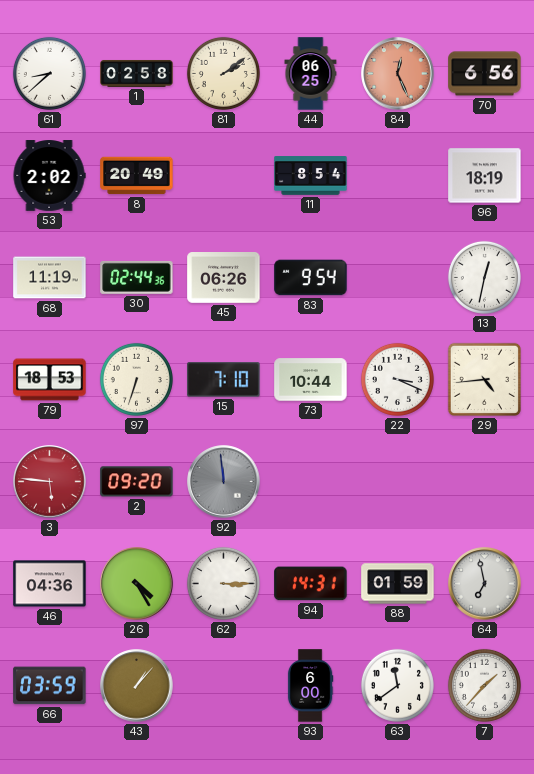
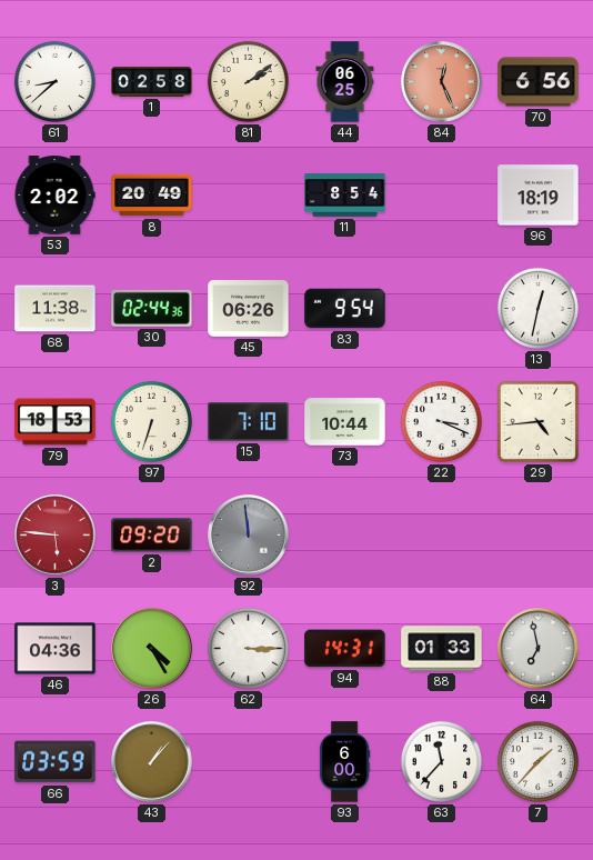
68: 11:19 -> 11:38 (56, 309)
88: 01:59 -> 01:33 (442, 649)
63: 11:39 -> 11:37 (441, 761)
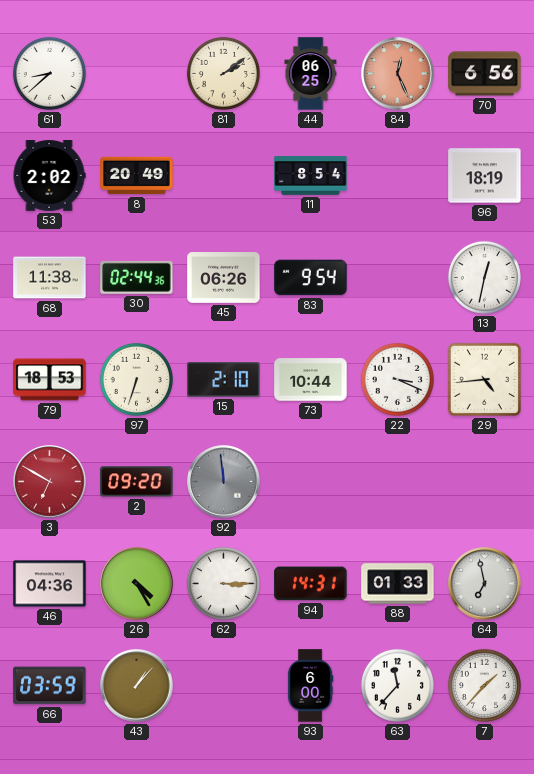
1: 02:58 -> none (152, 81)
15: 7:10 -> 2:10 (224, 380)
3: 5:46 -> 6:50 (50, 482)
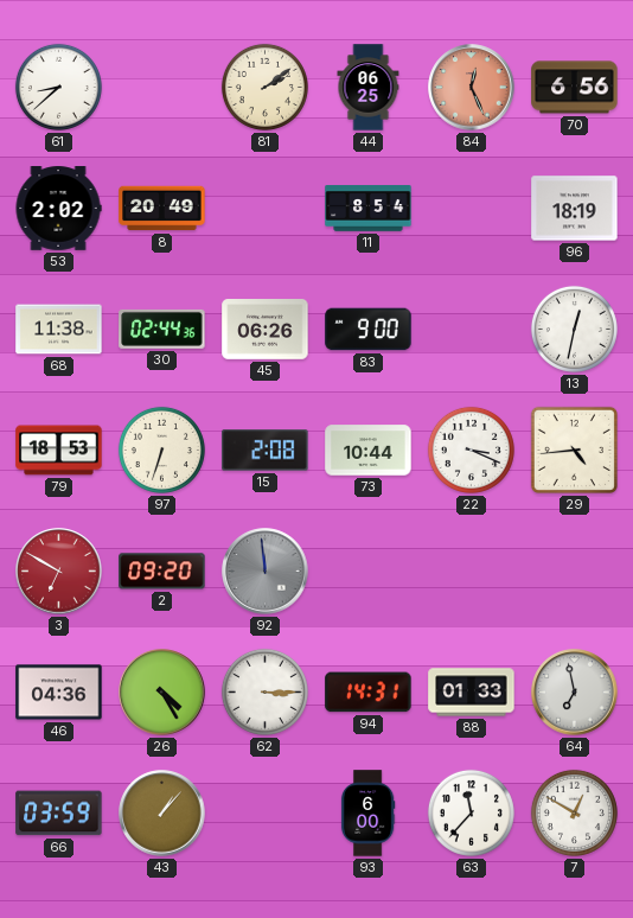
83: 9:54 -> 9:00 (369, 330)
15: 2:10 -> 2:08 (266, 451)
7: 1:37 -> 12:50 (574, 812)
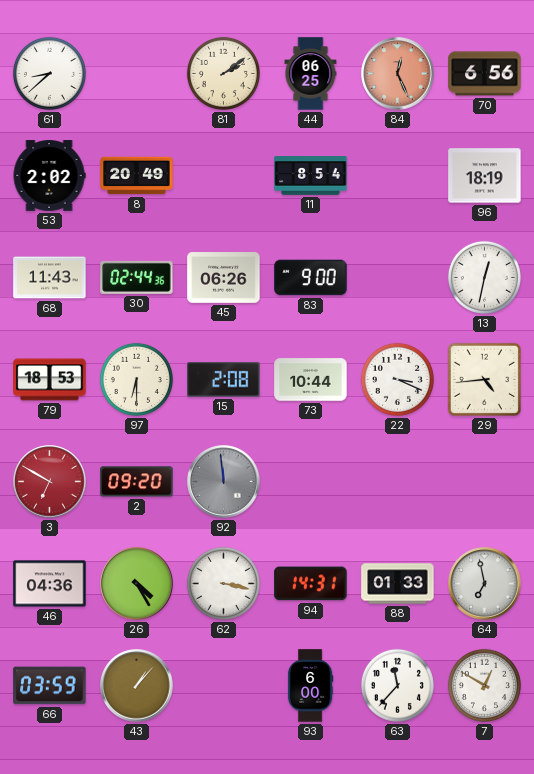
68: 11:38 -> 11:43 (50, 278)
97: 6:33 -> 6:30 (136, 379)
62: 3:15 -> 3:17 (223, 583)
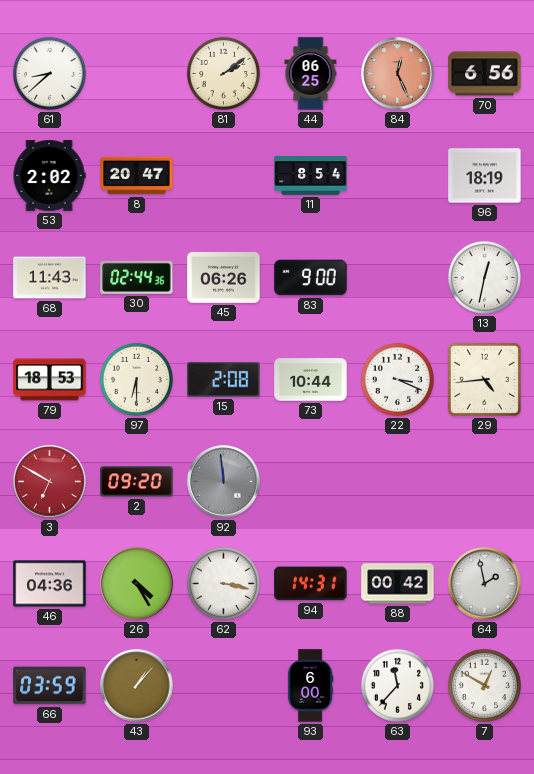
8: 20:49 -> 20:47 (137, 176)
88: 01:33 -> 00:42 (398, 584)
64: 6:58 -> 1:58 (485, 584)
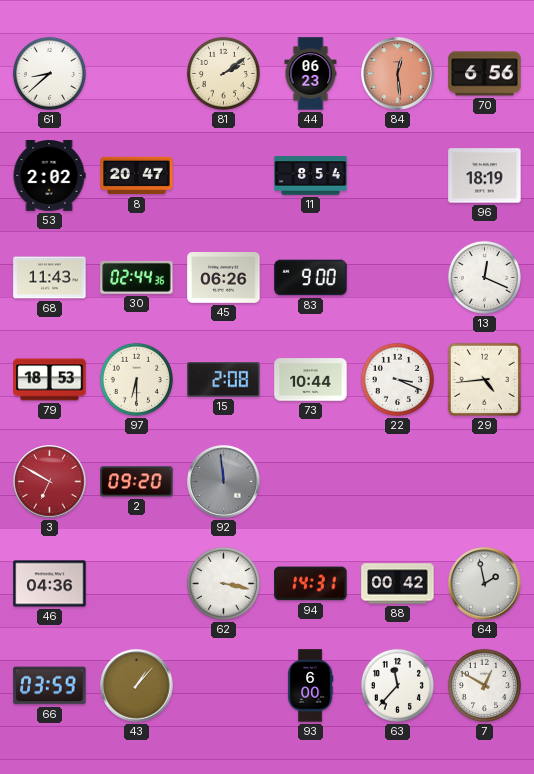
44: 06:25 -> 06:23 (311, 74)
84: 12:26 -> 12:29 (398, 74)
13: 12:32 -> 12:19 (484, 277)
26: 4:25 -> none (137, 584)
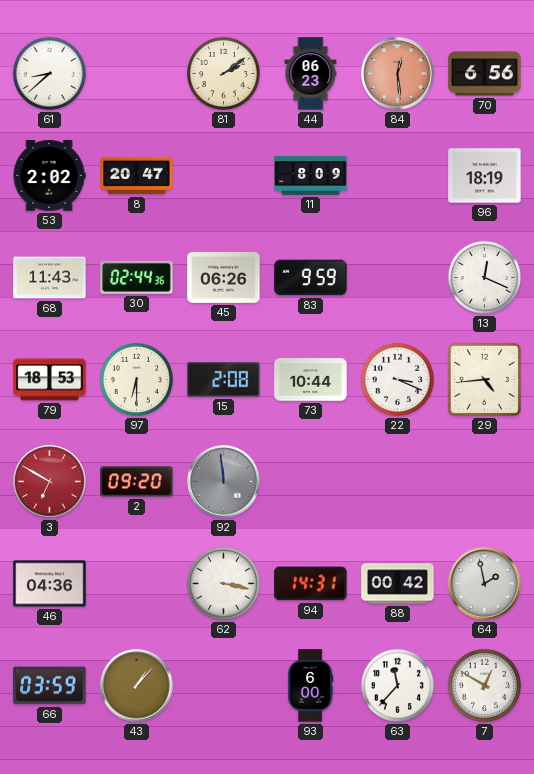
11: 8:54 -> 8:09 (311, 176)
83: 9:00 -> 9:59 (311, 278)
